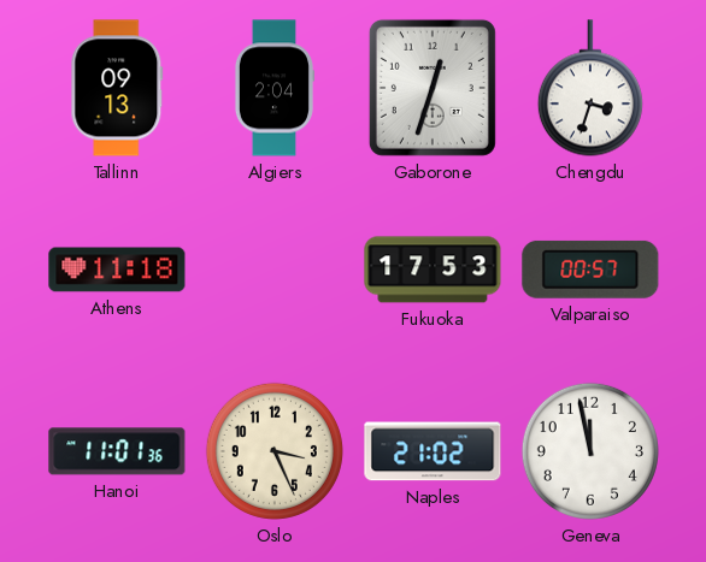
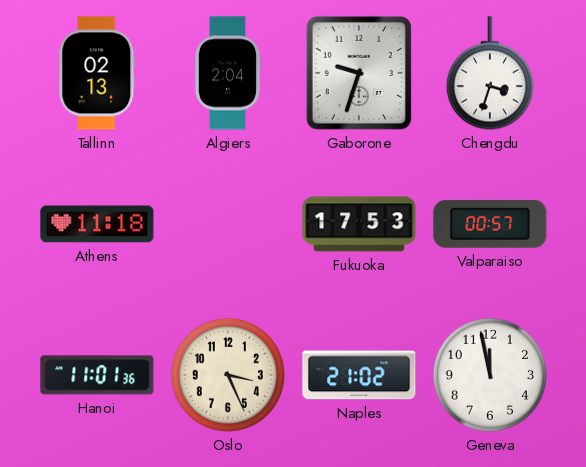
Tallinn: 09:13 -> 02:13 (97, 73)
Gaborone: 12:33 -> 9:33 (359, 73)
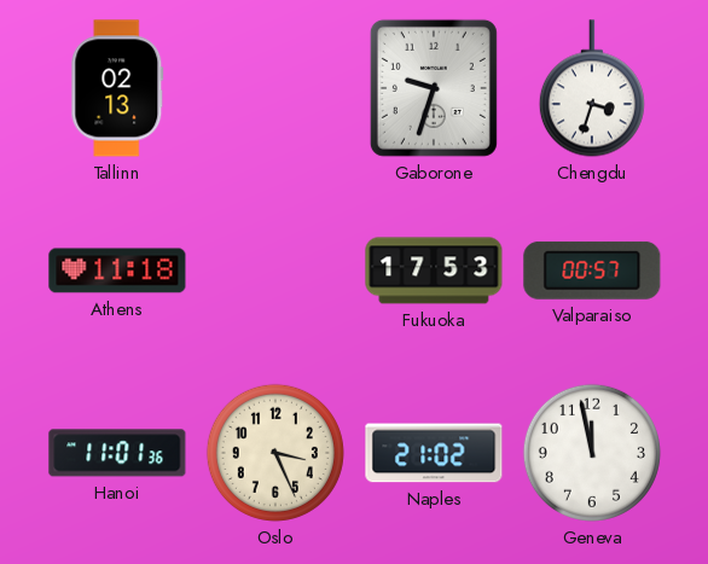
Algiers: 2:04 -> none (227, 73)
